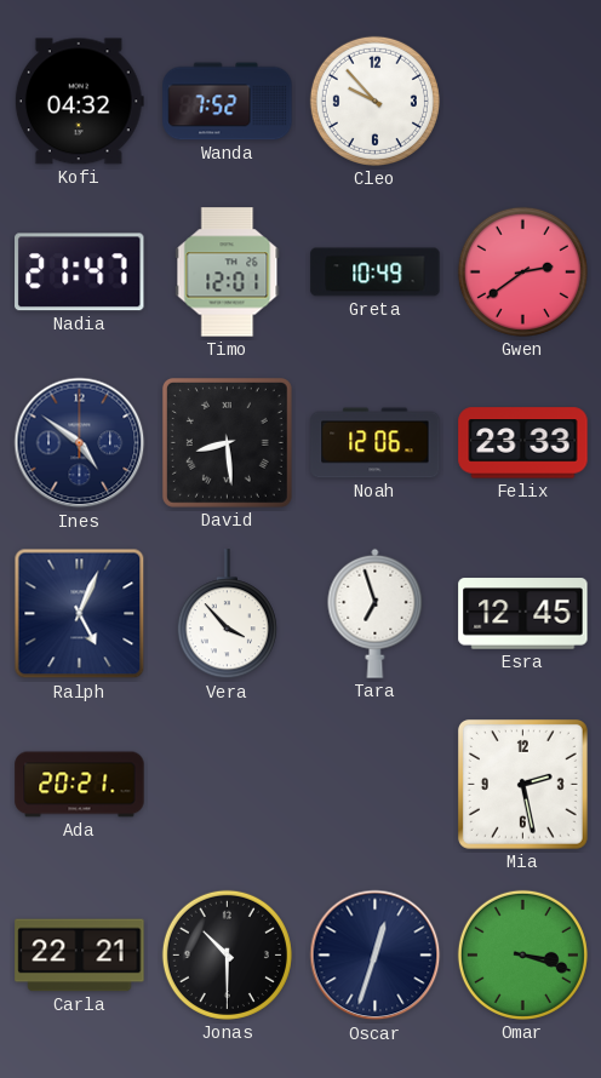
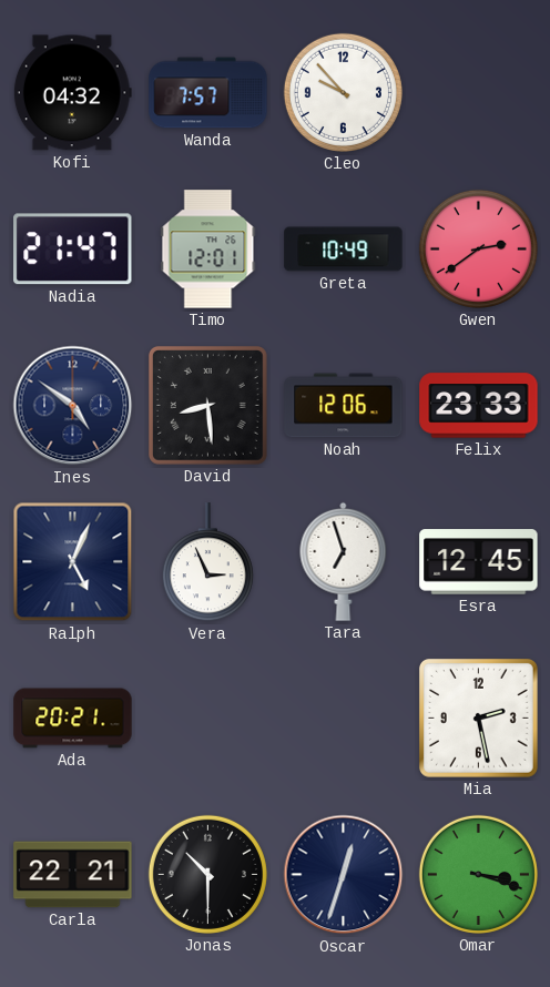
Wanda: 7:52 -> 7:57 (208, 93)
Vera: 3:53 -> 2:56 (207, 562)
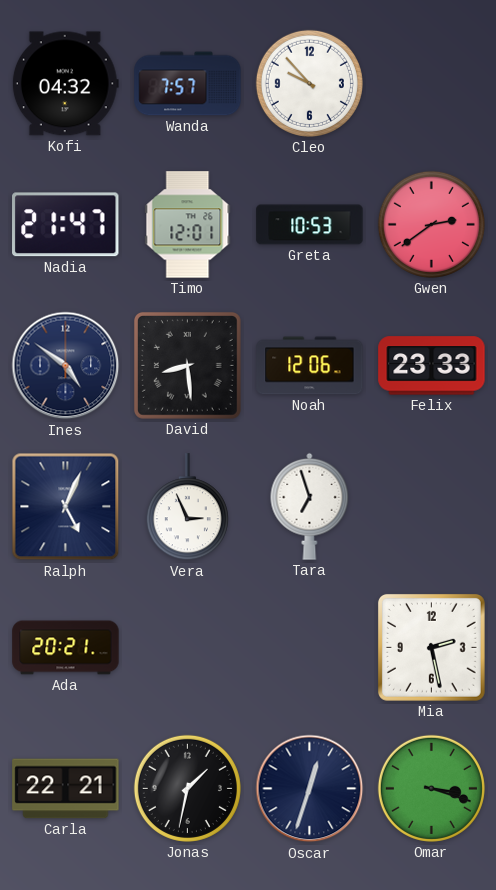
Greta: 10:49 -> 10:53 (310, 225)
Esra: 12:45 -> none (479, 562)
Jonas: 10:30 -> 1:32 (187, 788)
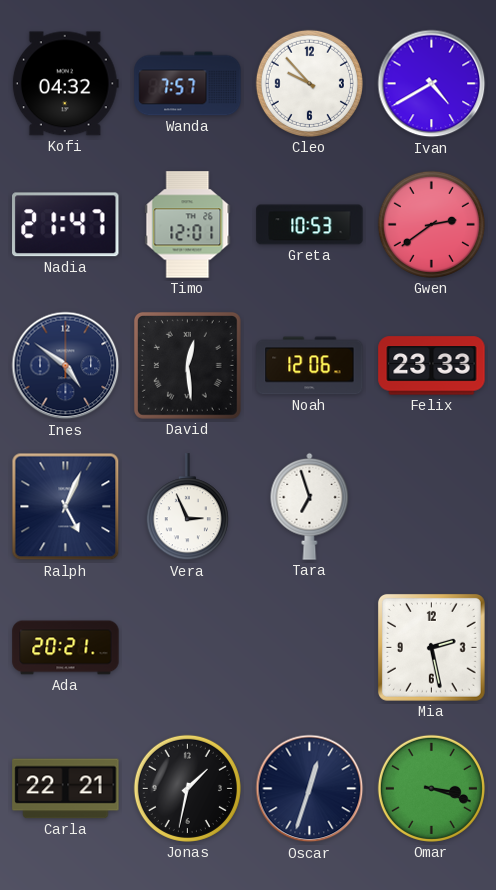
Ivan: none -> 4:40 (432, 84)
David: 8:29 -> 12:29 (187, 365)
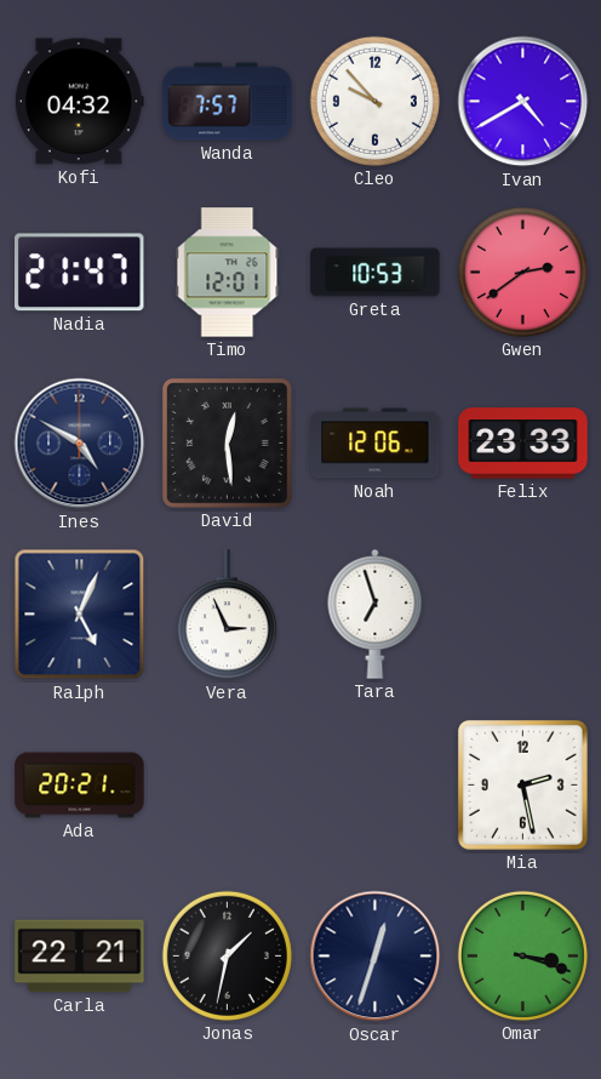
Ines: 4:51 -> 4:50 (80, 444)
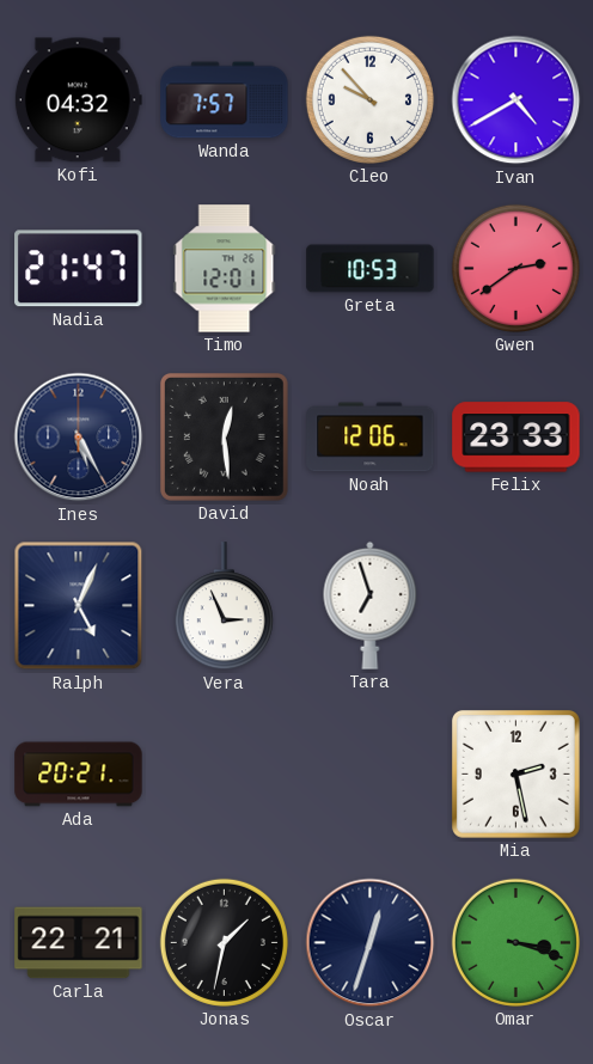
Ines: 4:50 -> 5:25 (79, 438)
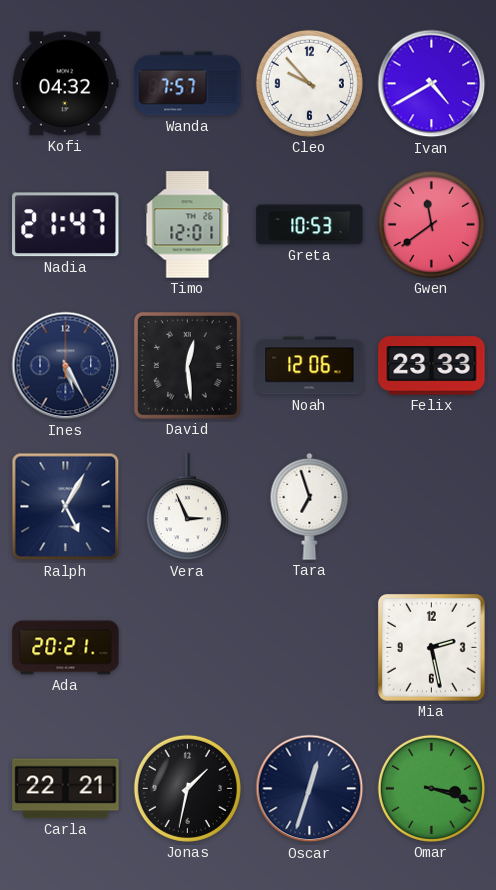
Gwen: 2:39 -> 11:39 (431, 224)
Ralph: 5:04 -> 5:05 (66, 507)
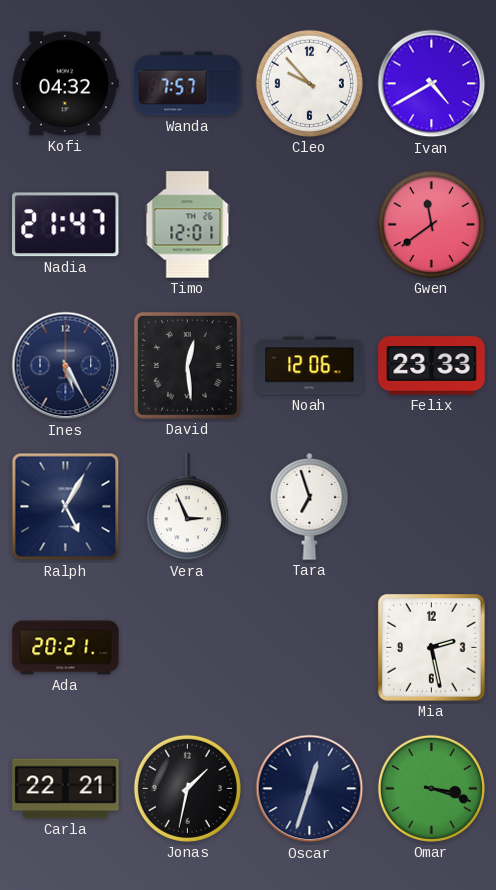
Greta: 10:53 -> none (310, 225)
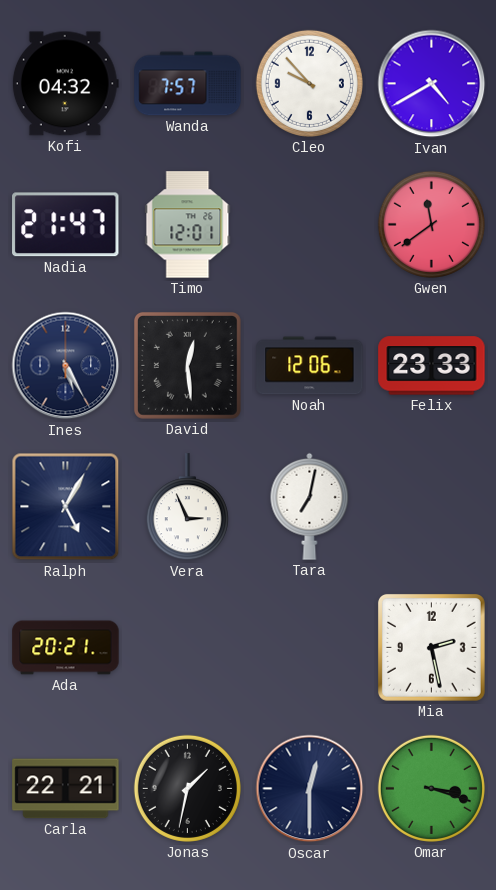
Tara: 6:57 -> 7:02 (310, 506)
Oscar: 12:33 -> 12:30 (310, 789)
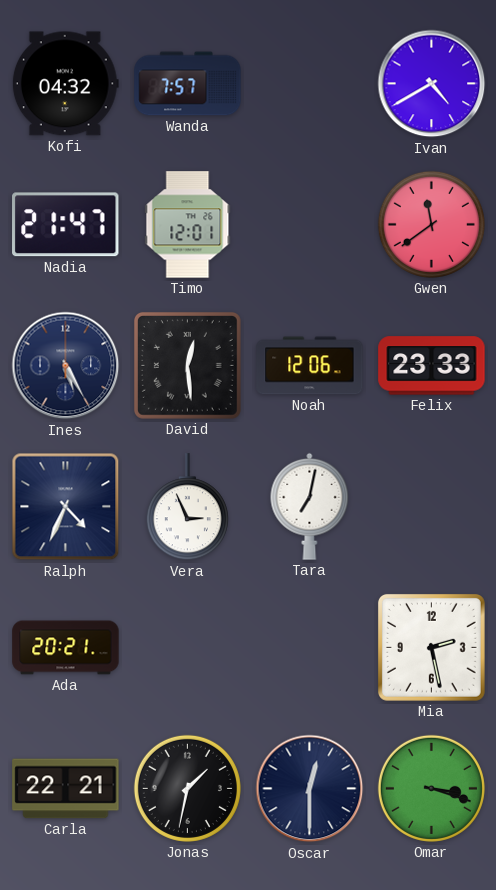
Cleo: 9:53 -> none (309, 83)
Ralph: 5:05 -> 4:34 (66, 507)
